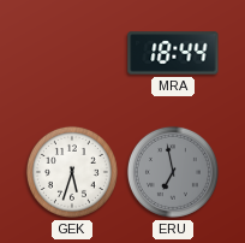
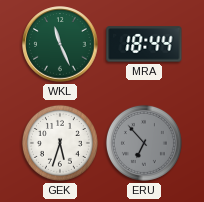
WKL: none -> 11:26 (60, 44)
ERU: 6:58 -> 6:53 (144, 143)
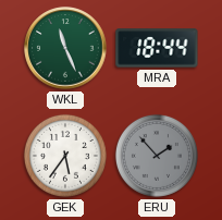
GEK: 5:33 -> 5:36 (65, 156)
ERU: 6:53 -> 1:53 (157, 156)
